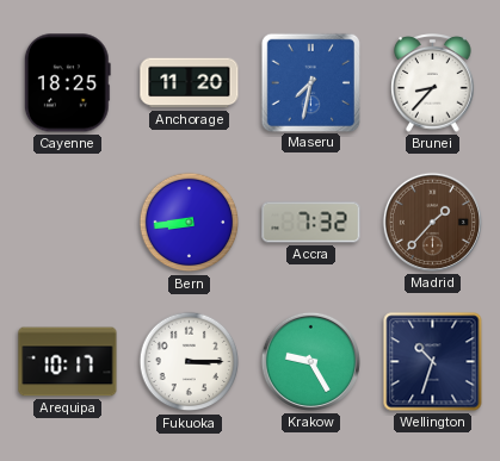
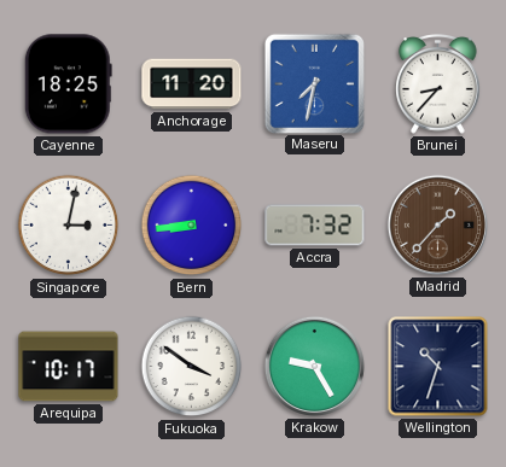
Singapore: none -> 3:02 (69, 226)
Fukuoka: 3:15 -> 3:51 (192, 367)
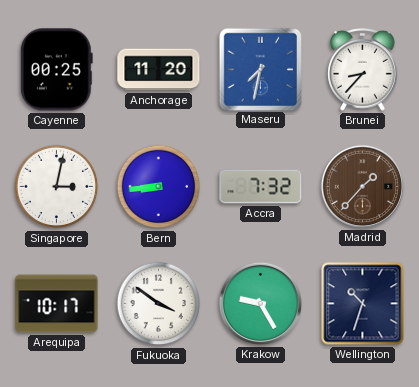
Cayenne: 18:25 -> 00:25 (56, 70)
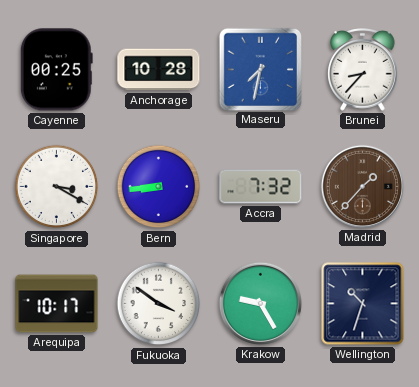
Anchorage: 11:20 -> 10:28 (159, 70)
Singapore: 3:02 -> 3:20 (57, 187)
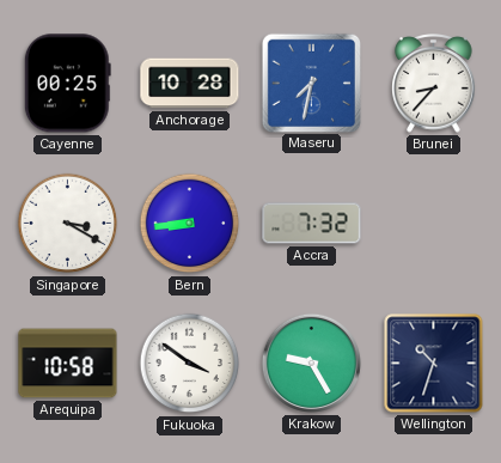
Madrid: 1:37 -> none (362, 186)
Arequipa: 10:17 -> 10:58 (68, 364)
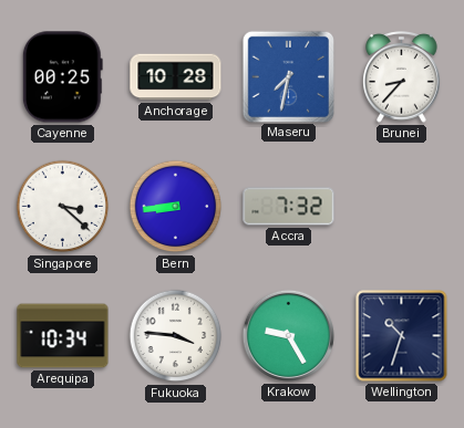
Singapore: 3:20 -> 3:22 (63, 207)
Arequipa: 10:58 -> 10:34 (63, 336)
Fukuoka: 3:51 -> 3:46 (176, 336)
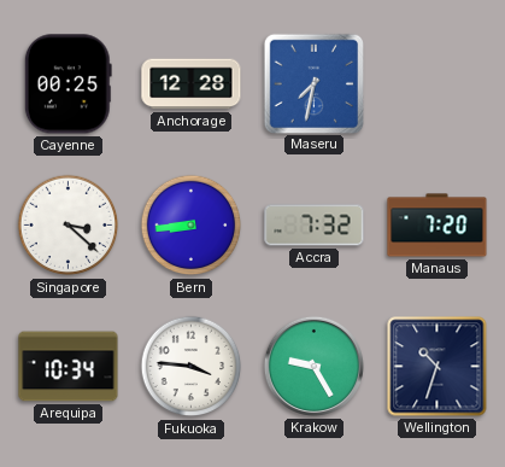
Anchorage: 10:28 -> 12:28 (192, 84)
Brunei: 8:37 -> none (402, 77)
Manaus: none -> 7:20 (438, 226)
